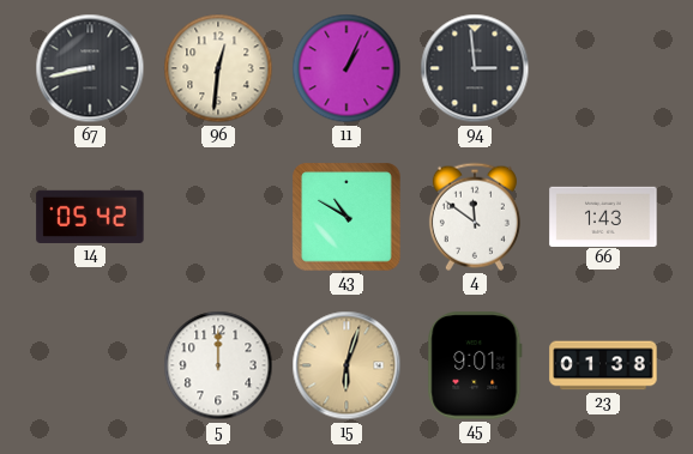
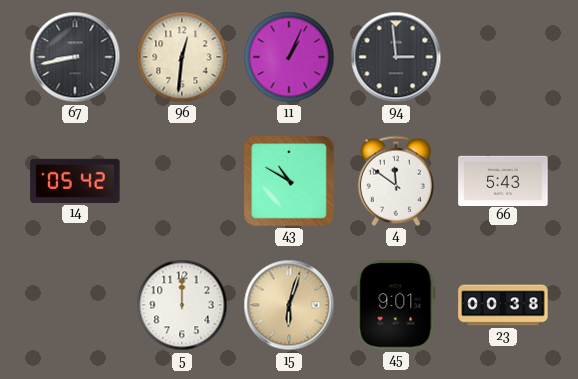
66: 1:43 -> 5:43 (503, 180)
23: 01:38 -> 00:38 (503, 305)
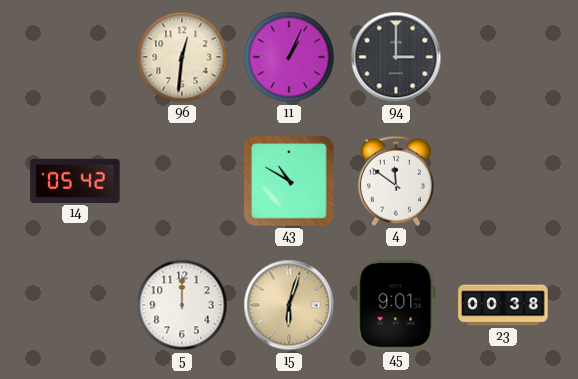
67: 8:43 -> none (75, 57)
94: 2:59 -> 3:00 (396, 57)
66: 5:43 -> none (503, 180)
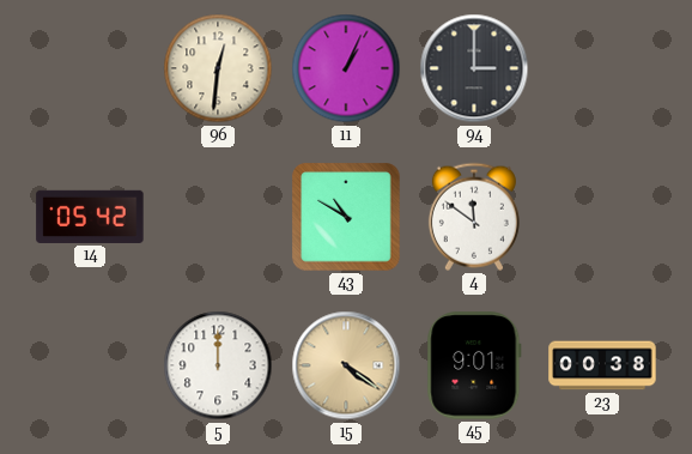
15: 6:03 -> 4:21 (346, 365)
